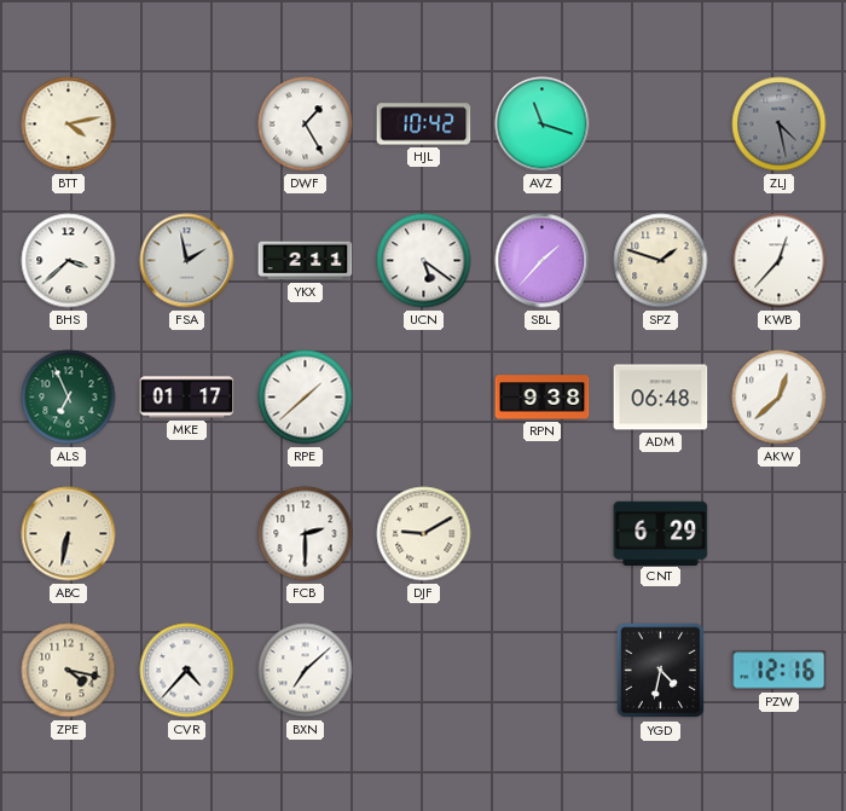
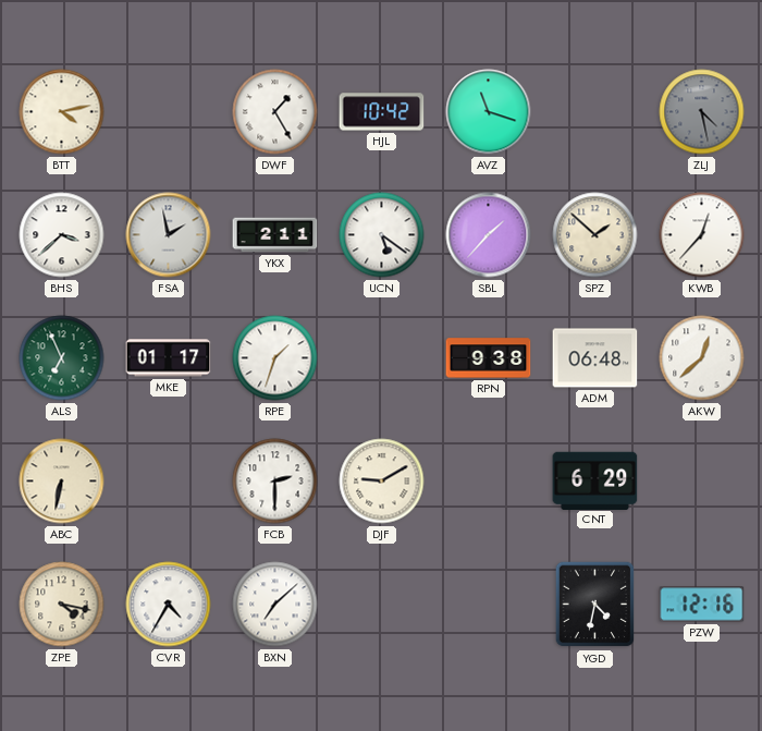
SPZ: 1:48 -> 1:52 (595, 235)
RPE: 1:38 -> 1:33 (275, 358)
CVR: 4:37 -> 4:35 (169, 605)
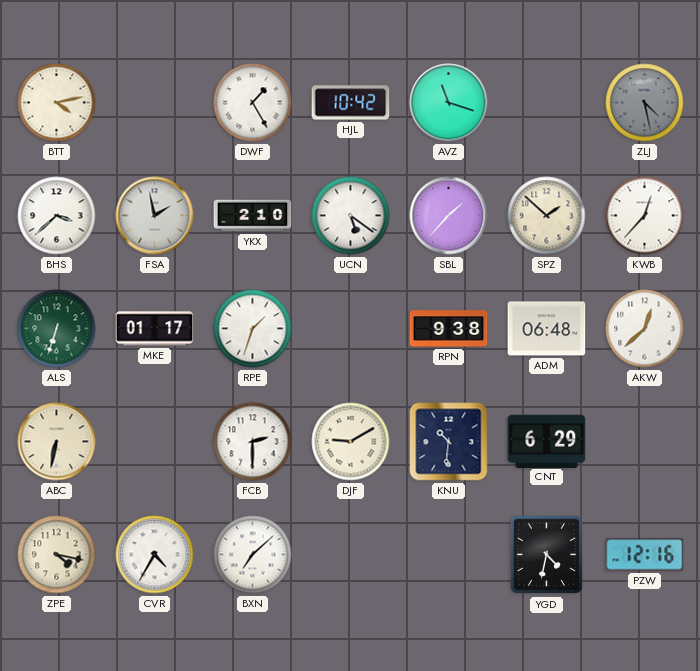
YKX: 2:11 -> 2:10 (253, 216)
ALS: 6:56 -> 6:33 (57, 329)
KNU: none -> 10:31 (449, 442)
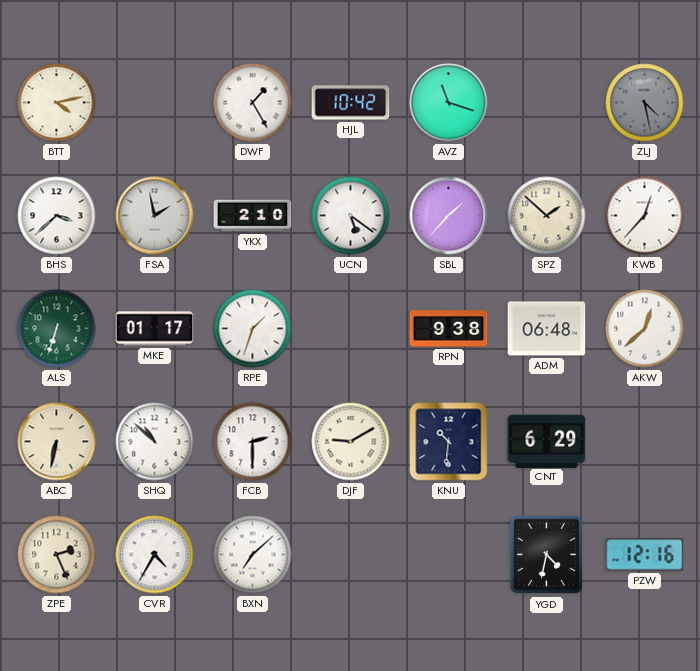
SHQ: none -> 10:52 (155, 442)
ZPE: 4:17 -> 2:26 (57, 555)
